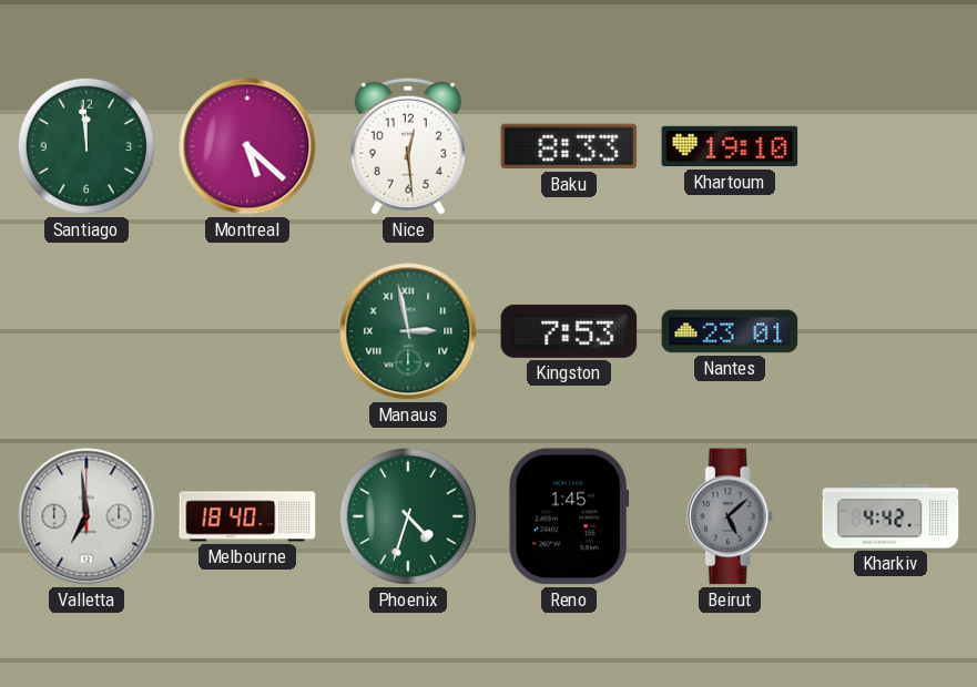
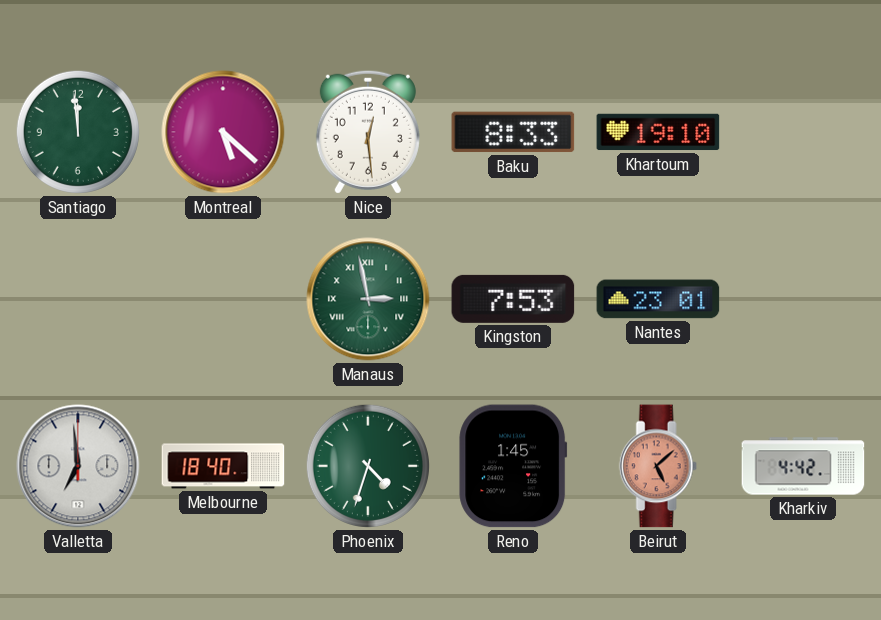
Beirut dial: grey -> salmon (658, 466)
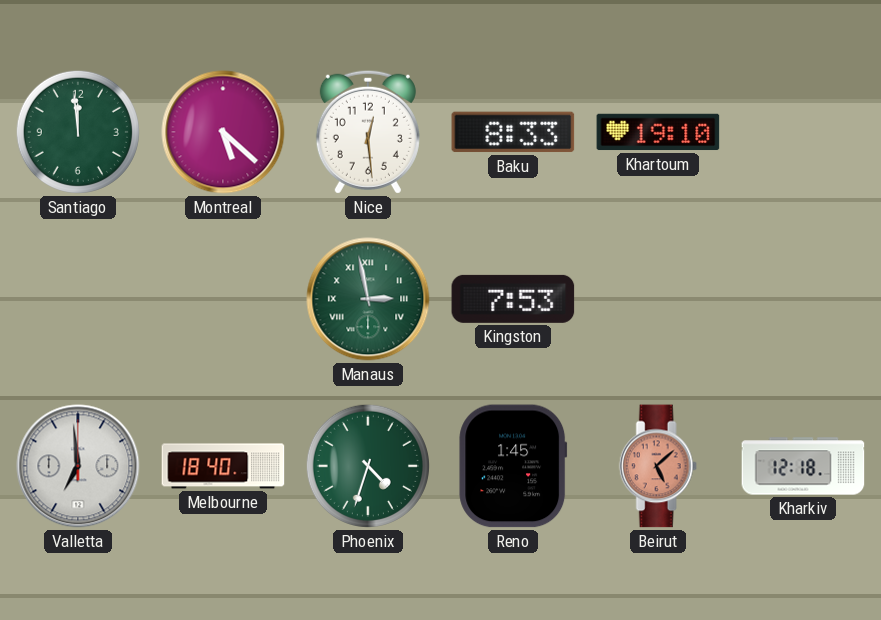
Nantes: 23:01 -> none (658, 299)
Kharkiv: 4:42 -> 12:18 (803, 466)
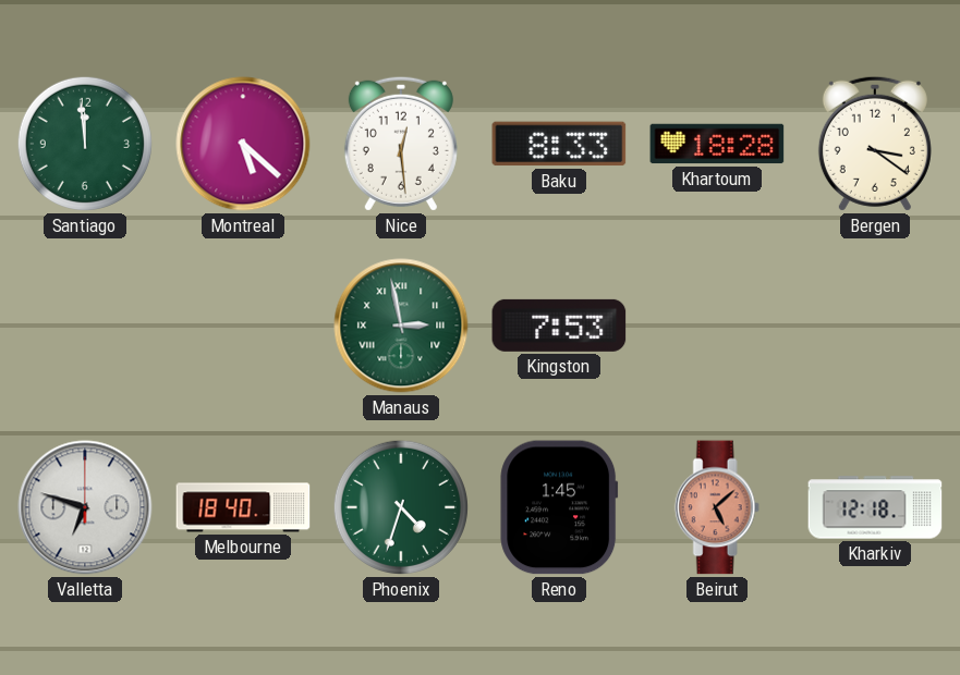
Khartoum: 19:10 -> 18:28 (717, 144)
Bergen: none -> 3:21 (875, 144)
Valletta: 6:59 -> 6:48 (85, 507)
